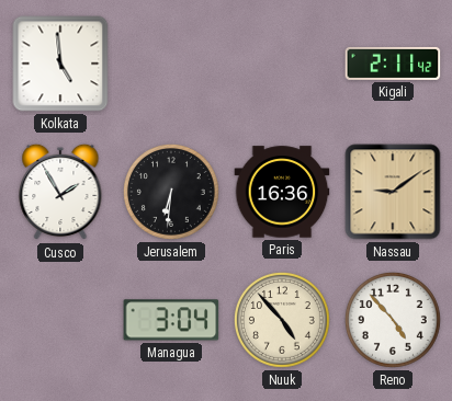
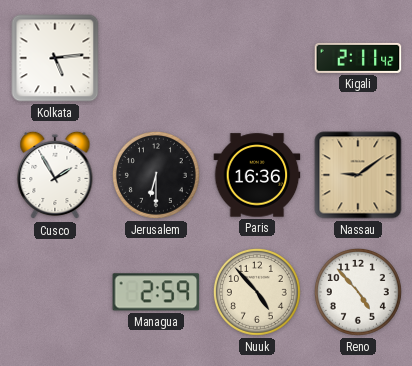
Kolkata: 4:59 -> 5:14 (55, 58)
Jerusalem: 6:31 -> 6:30 (156, 175)
Managua: 3:04 -> 2:59 (156, 292)
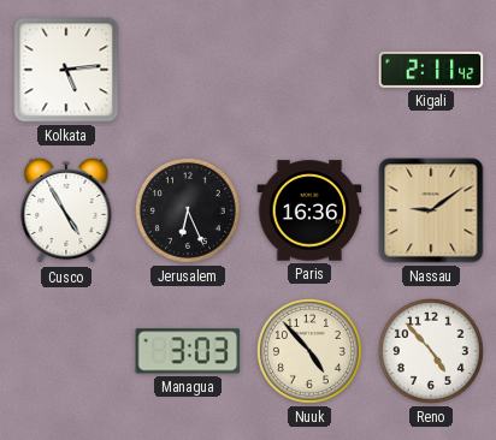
Cusco: 1:55 -> 4:55 (66, 210)
Jerusalem: 6:30 -> 6:26 (188, 210)
Managua: 2:59 -> 3:03 (188, 351)
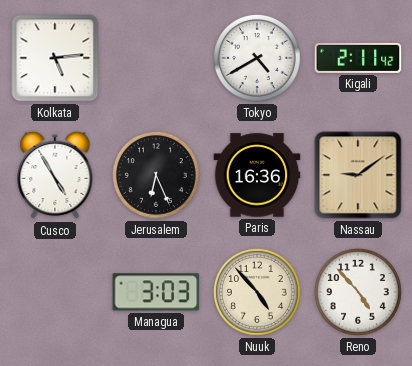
Tokyo: none -> 4:40 (257, 58)
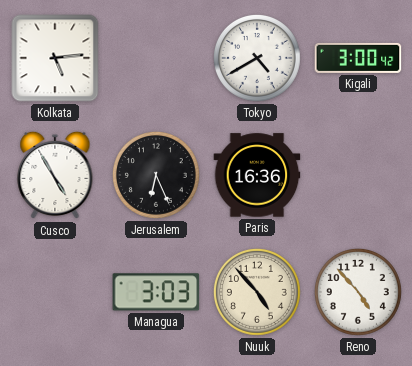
Kigali: 2:11 -> 3:00 (358, 58)
Nassau: 9:09 -> none (358, 175)
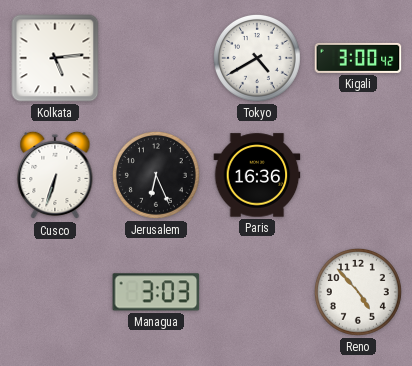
Cusco: 4:55 -> 6:33 (55, 175)
Nuuk: 4:53 -> none (257, 292)
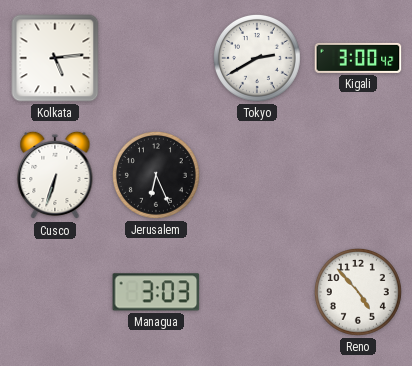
Tokyo: 4:40 -> 2:40 (257, 58)
Paris: 16:36 -> none (257, 175)
